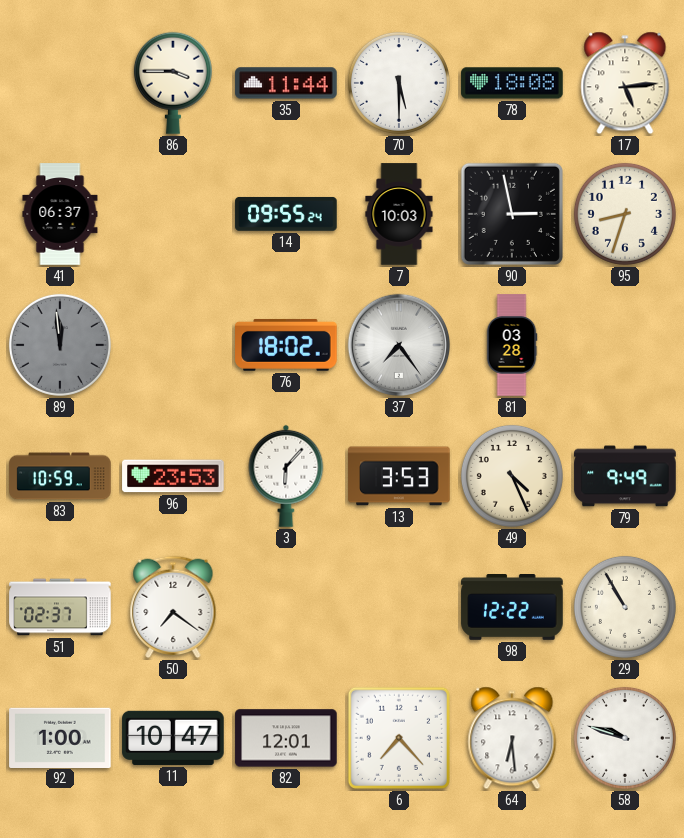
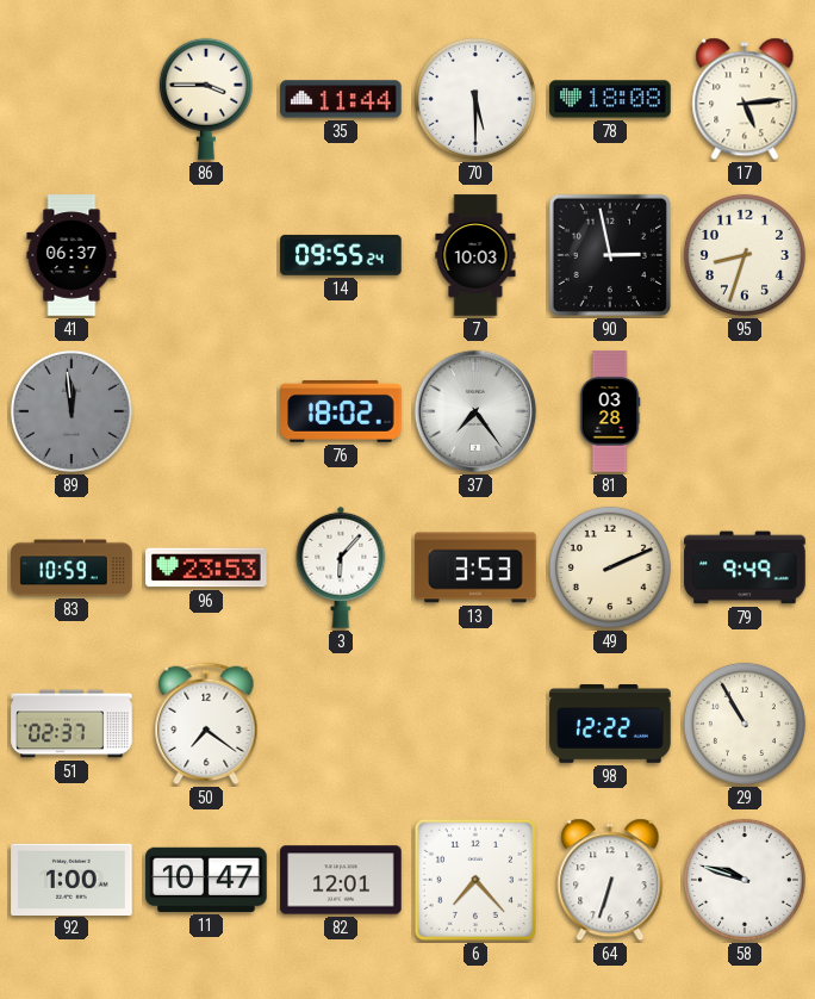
49: 4:26 -> 2:11 (610, 567)
64: 6:29 -> 6:33 (610, 880)
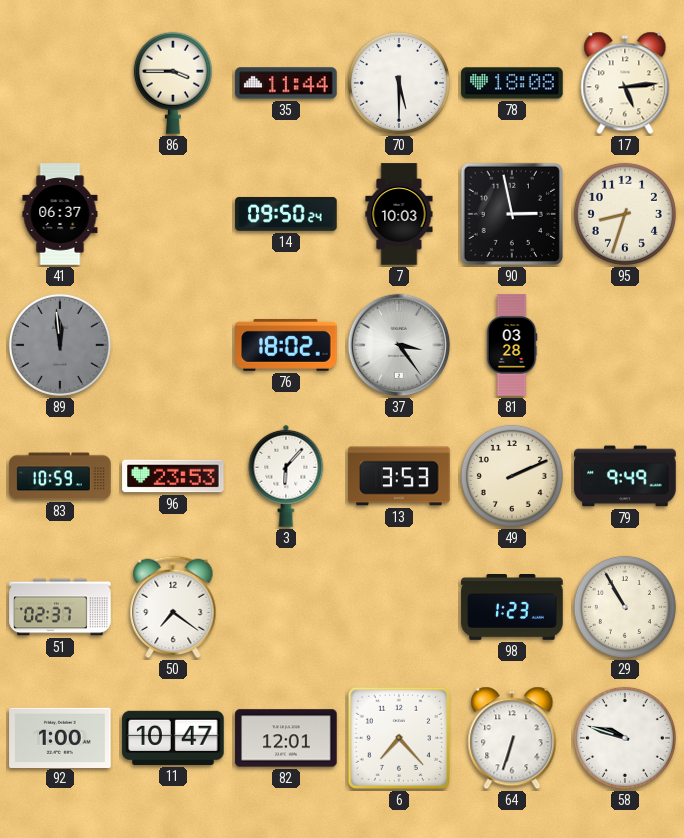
14: 09:55 -> 09:50 (286, 214)
37: 7:24 -> 3:24 (399, 345)
98: 12:22 -> 1:23 (512, 608)
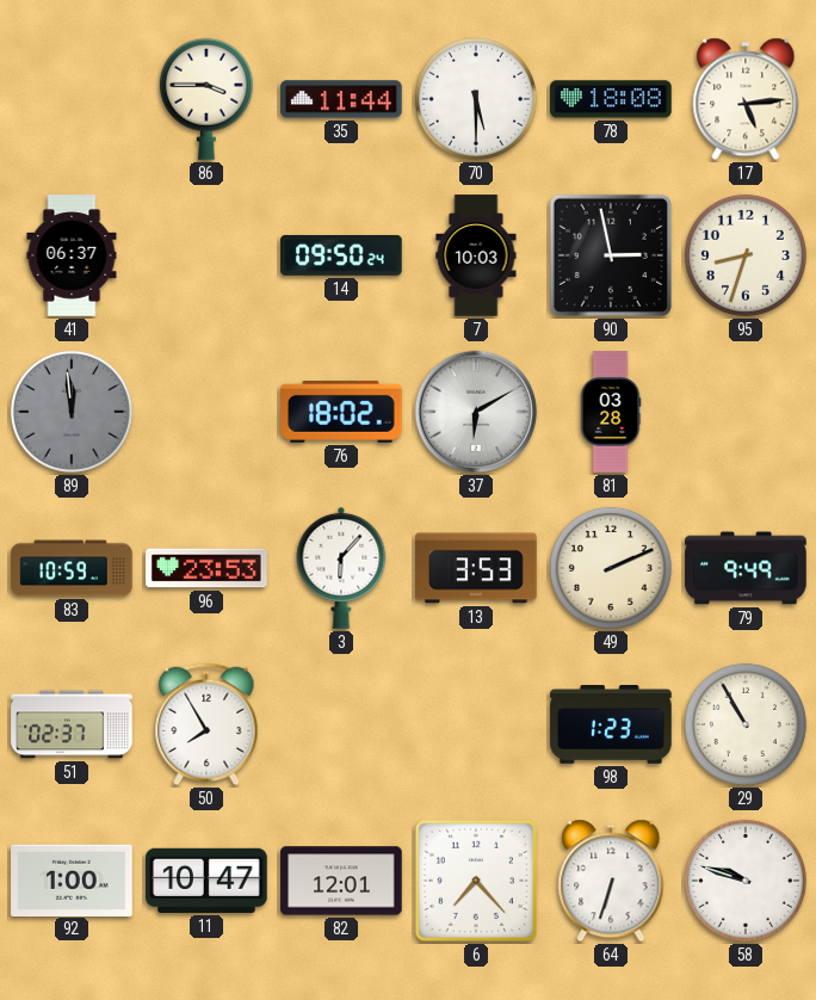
37: 3:24 -> 6:10 (476, 412)
50: 7:21 -> 7:55 (206, 724)
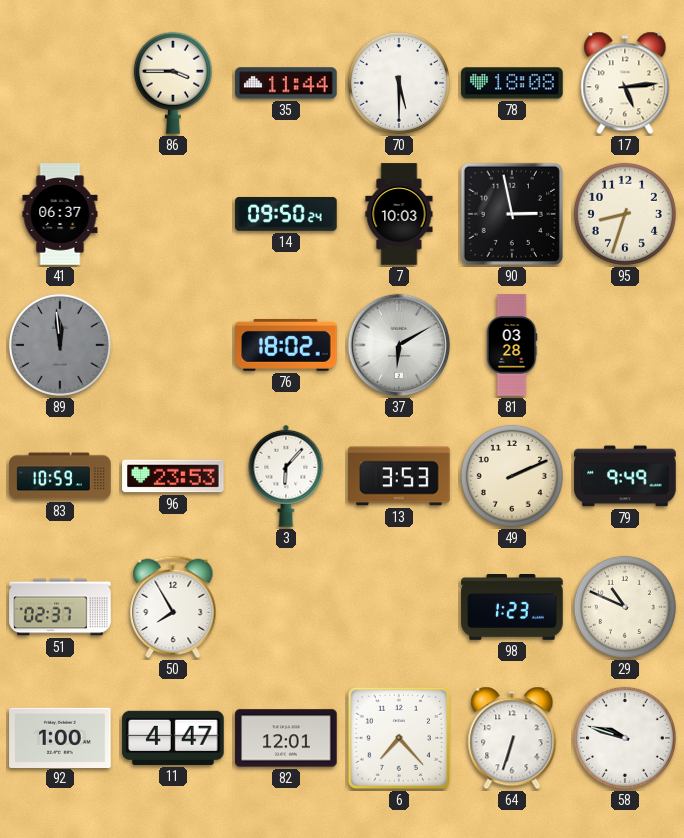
29: 10:55 -> 10:49 (625, 607)
11: 10:47 -> 4:47 (173, 738)
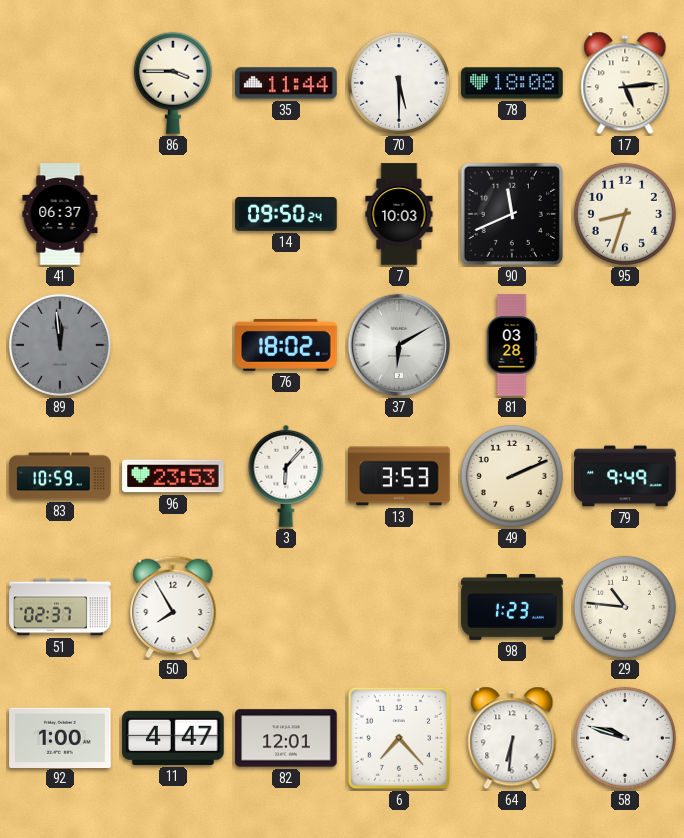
90: 2:58 -> 11:41 (512, 214)
29: 10:49 -> 10:46 (625, 607)
64: 6:33 -> 6:31 (512, 738)
